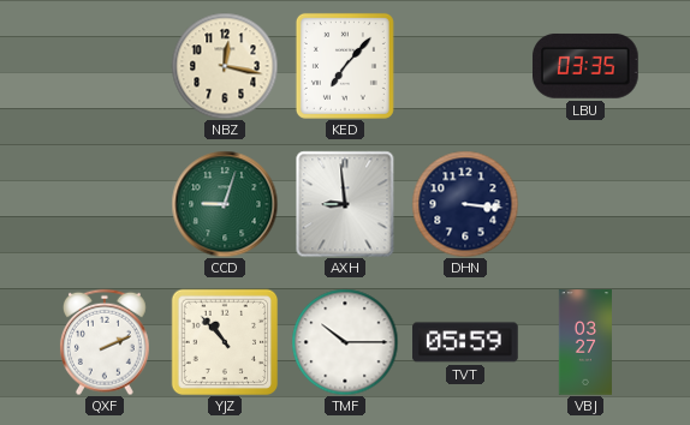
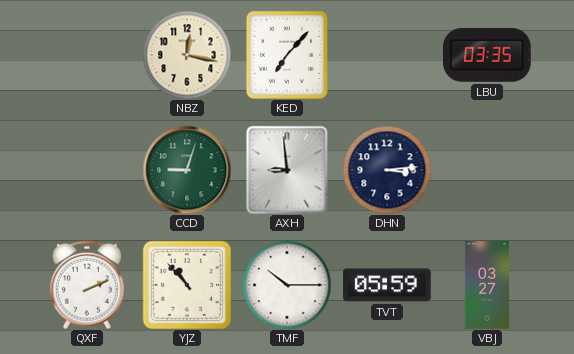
DHN: 3:16 -> 3:14 (387, 170)
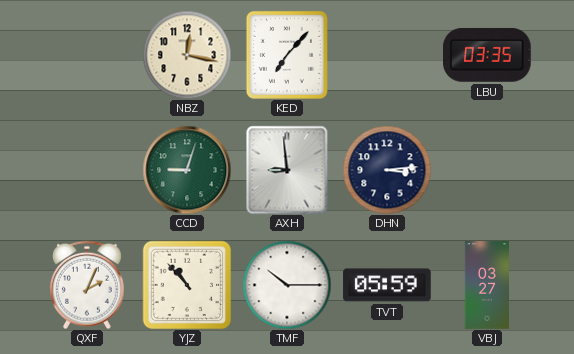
QXF: 2:11 -> 2:04 (87, 285)
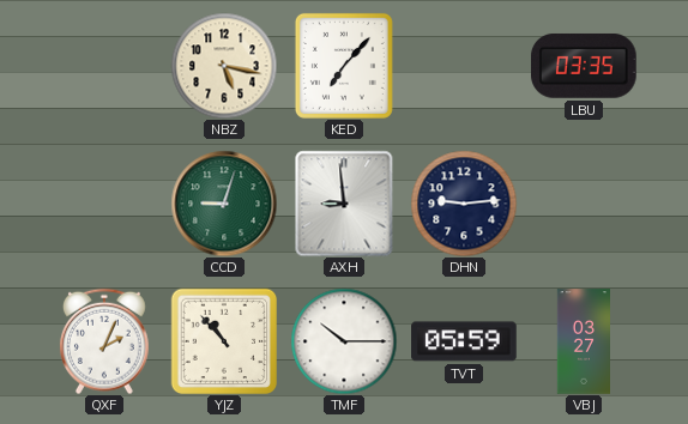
NBZ: 12:17 -> 5:17 (224, 66)
DHN: 3:14 -> 9:14 (464, 204)
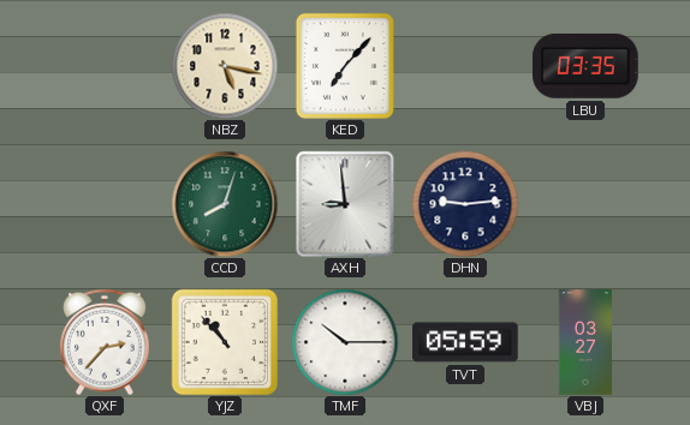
CCD: 9:03 -> 8:03 (225, 204)
QXF: 2:04 -> 2:37 (105, 342)
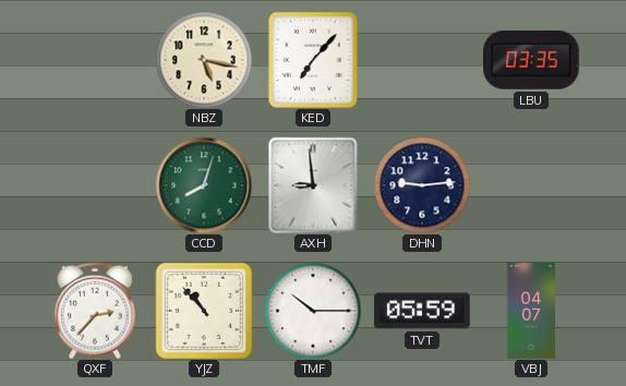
VBJ: 03:27 -> 04:07 (530, 311)
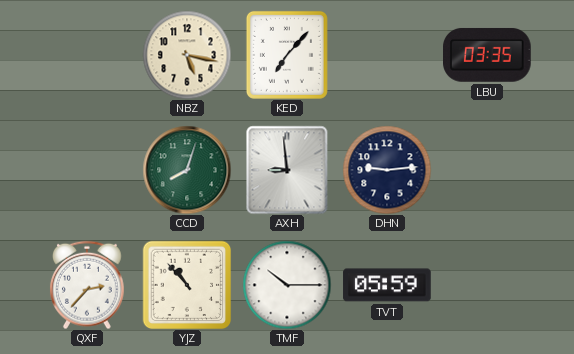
VBJ: 04:07 -> none (530, 311)
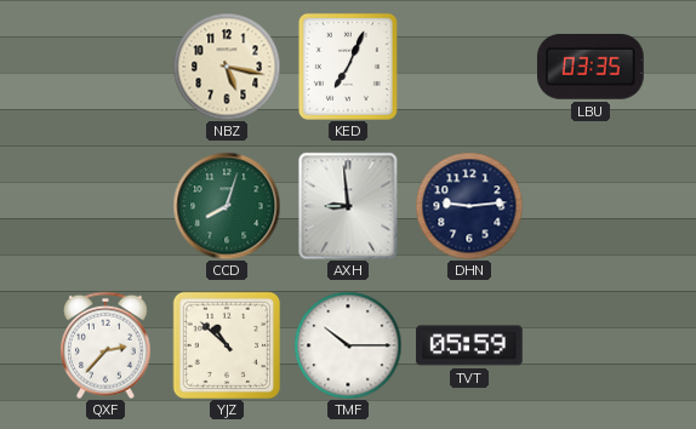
KED: 7:07 -> 7:04 (348, 67)
YJZ: 10:53 -> 10:52 (227, 345)
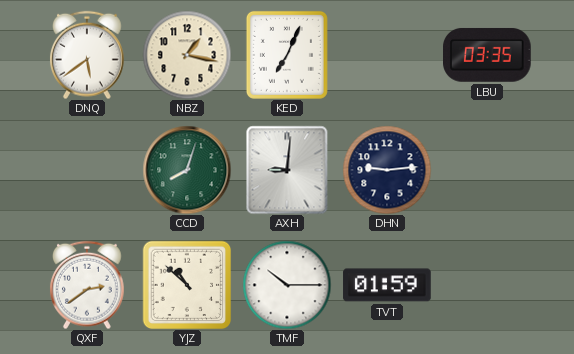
DNQ: none -> 5:39 (87, 55)
NBZ: 5:17 -> 1:17 (187, 55)
AXH: 8:59 -> 9:01 (287, 170)
QXF: 2:37 -> 2:39 (87, 285)
TVT: 05:59 -> 01:59 (387, 285)
